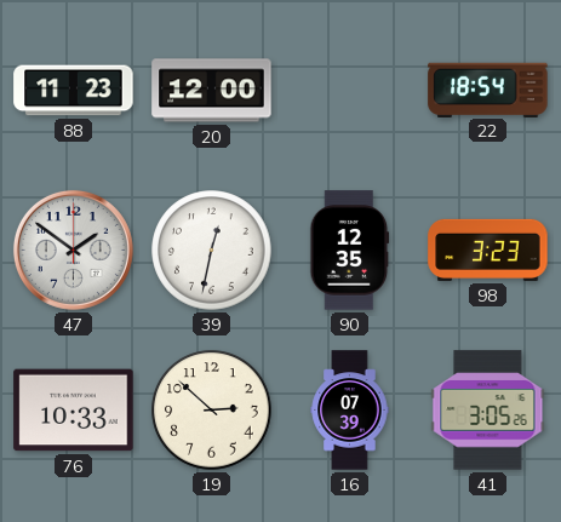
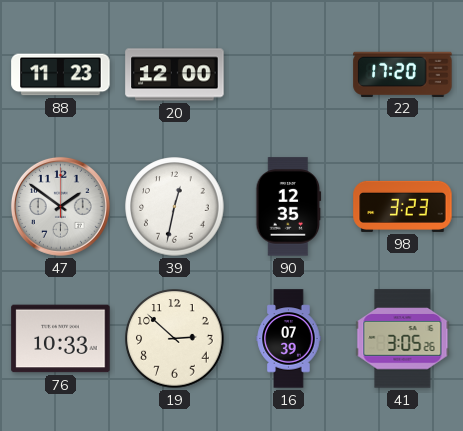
22: 18:54 -> 17:20 (403, 74)
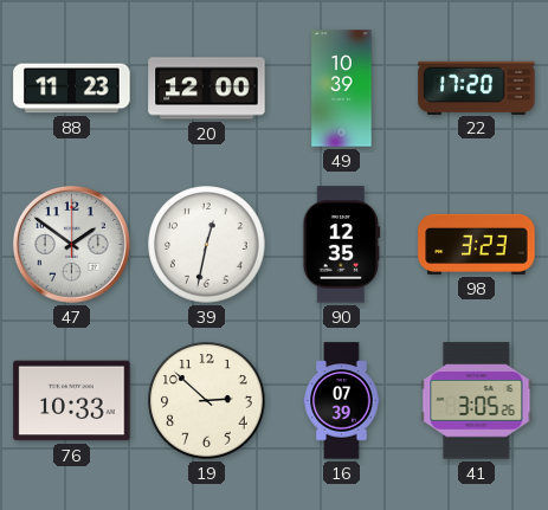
49: none -> 10:39 (342, 89)
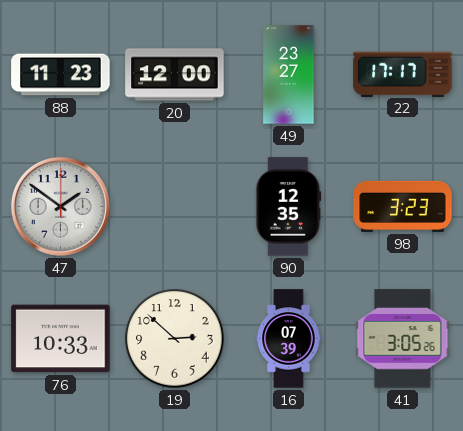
49: 10:39 -> 23:27 (289, 75)
22: 17:20 -> 17:17 (403, 74)
39: 12:32 -> none (207, 245)
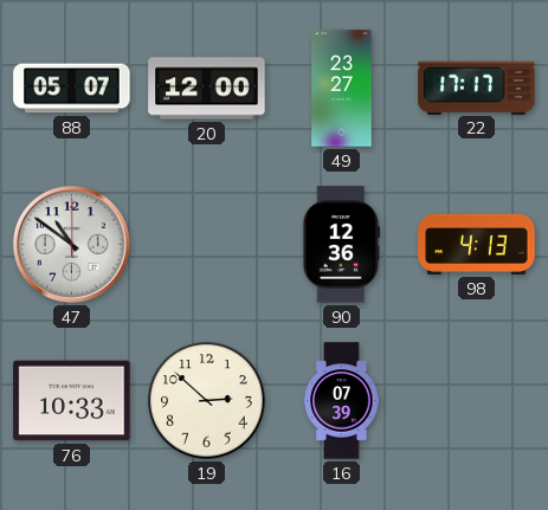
88: 11:23 -> 05:07 (72, 89)
47: 1:51 -> 10:51 (71, 244)
90: 12:35 -> 12:36 (342, 245)
98: 3:23 -> 4:13 (477, 244)
41: 3:05 -> none (403, 339)
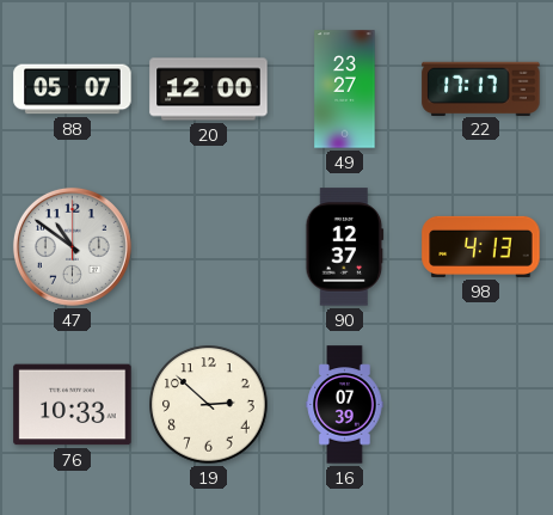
90: 12:36 -> 12:37 (345, 247)
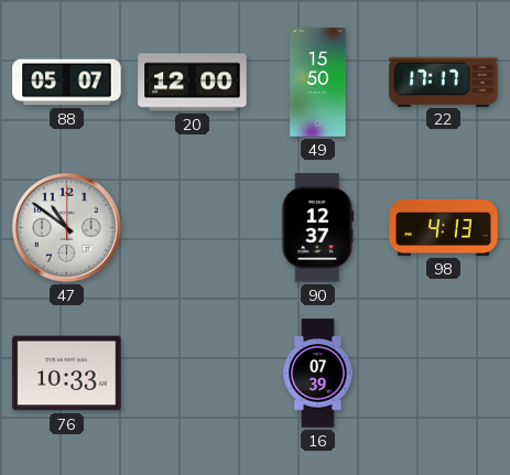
49: 23:27 -> 15:50 (318, 83)
19: 2:52 -> none (209, 405)
